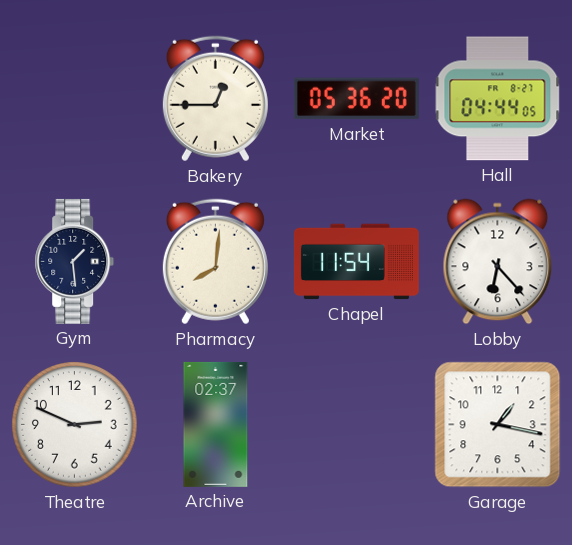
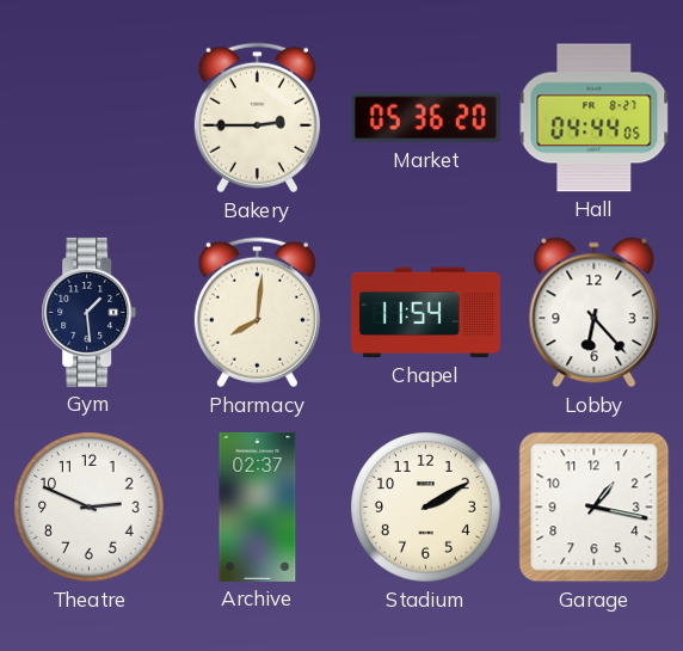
Bakery: 12:45 -> 2:45 (257, 118)
Stadium: none -> 2:10 (426, 508)
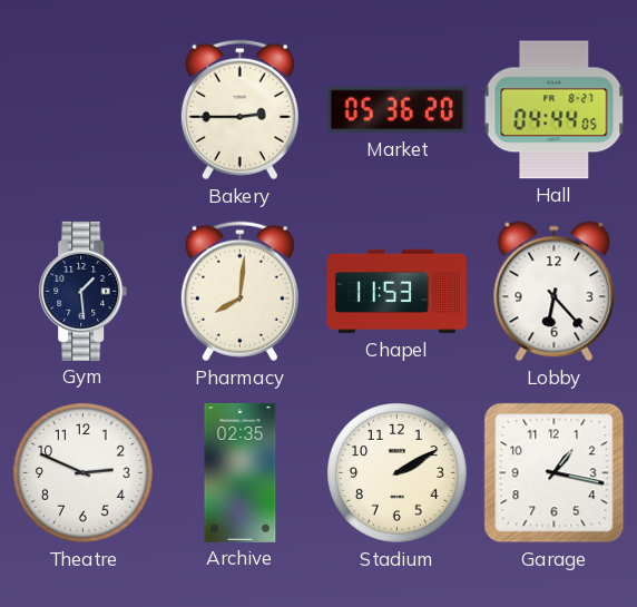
Chapel: 11:54 -> 11:53 (396, 292)
Archive: 02:37 -> 02:35 (241, 472)
